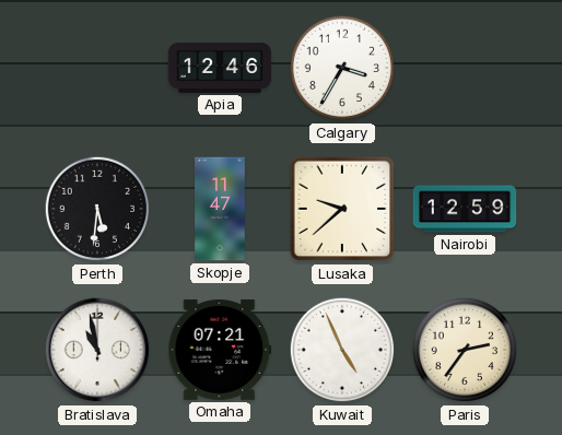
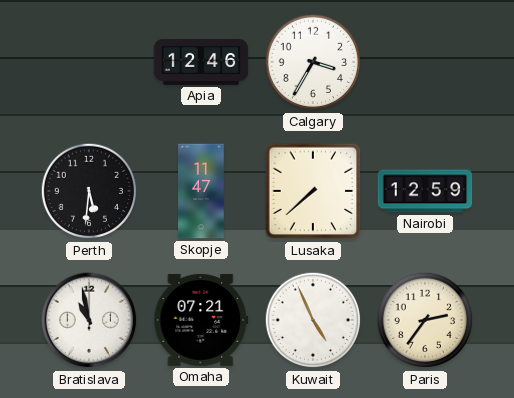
Lusaka: 9:38 -> 7:38 (313, 191)
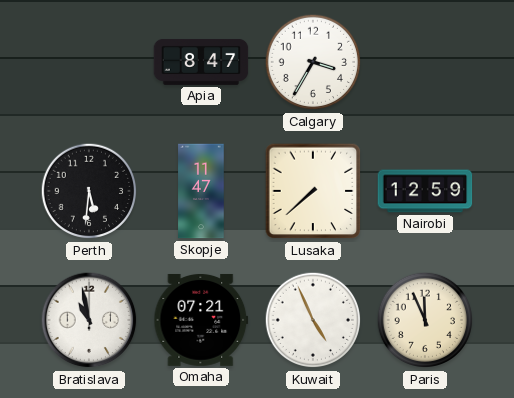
Apia: 12:46 -> 8:47 (201, 62)
Paris: 2:36 -> 11:56 (425, 320)
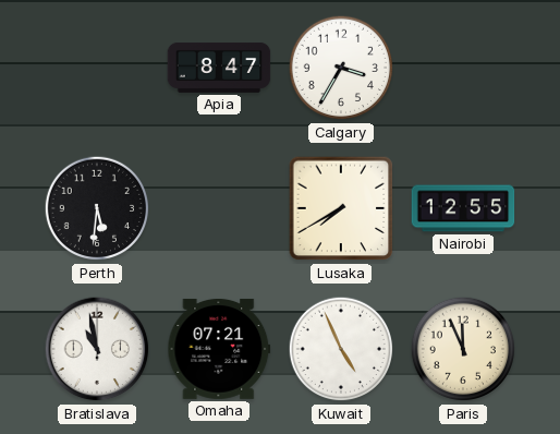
Skopje: 11:47 -> none (201, 191)
Lusaka: 7:38 -> 7:40 (341, 208)
Nairobi: 12:59 -> 12:55 (463, 208)
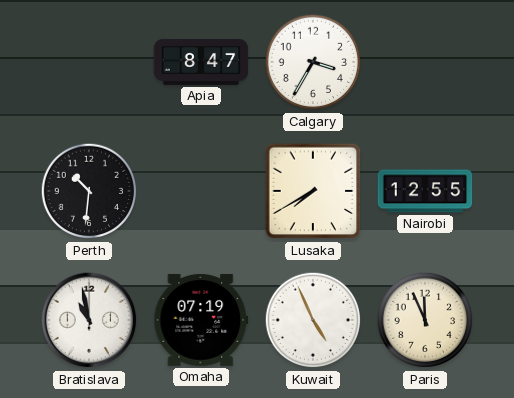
Perth: 5:31 -> 10:31 (89, 191)
Omaha: 07:21 -> 07:19 (201, 320)
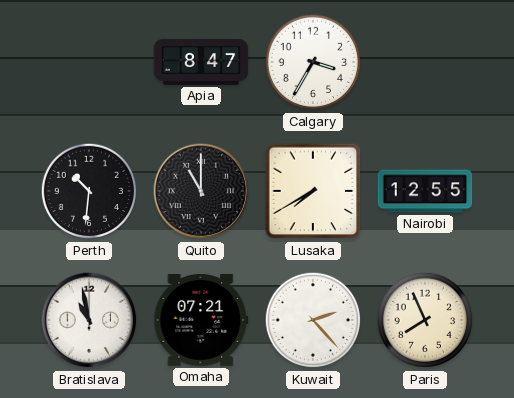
Quito: none -> 11:00 (201, 191)
Omaha: 07:19 -> 07:21 (201, 320)
Kuwait: 4:56 -> 2:23 (313, 320)
Paris: 11:56 -> 7:56 (425, 320)
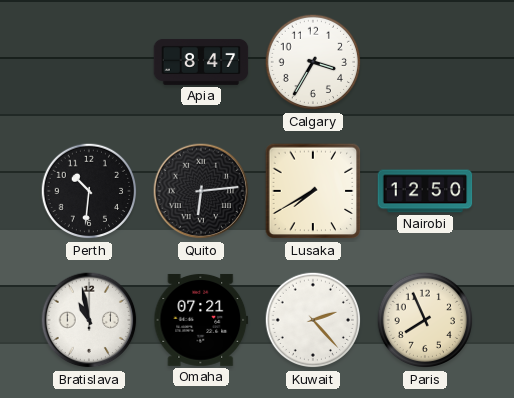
Quito: 11:00 -> 6:14 (201, 191)
Nairobi: 12:55 -> 12:50 (425, 191)
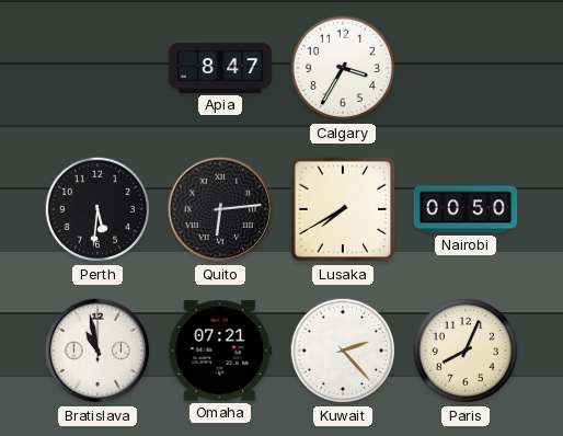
Perth: 10:31 -> 5:31 (97, 209)
Nairobi: 12:50 -> 00:50 (466, 209)
Paris: 7:56 -> 8:04 (466, 351)
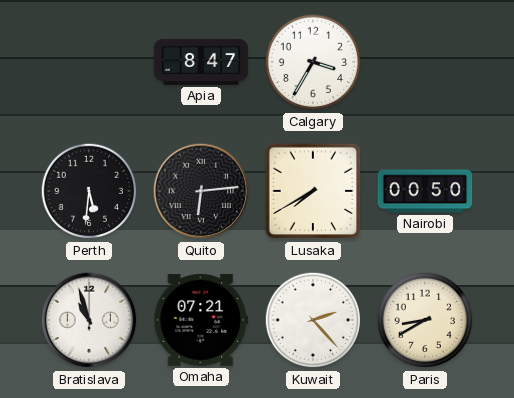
Bratislava: 10:58 -> 10:57 (89, 320)
Paris: 8:04 -> 8:40 (425, 320)
